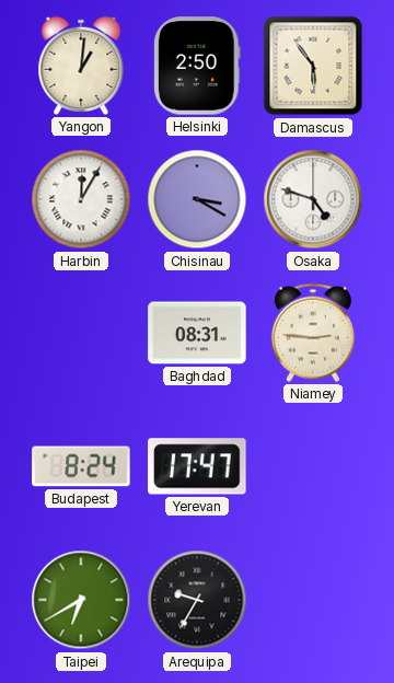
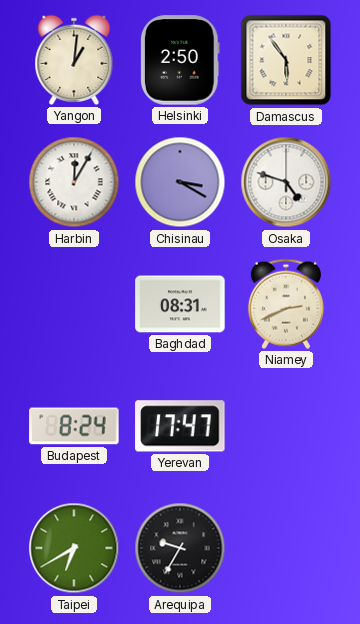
Niamey: 2:46 -> 2:41 (286, 304)
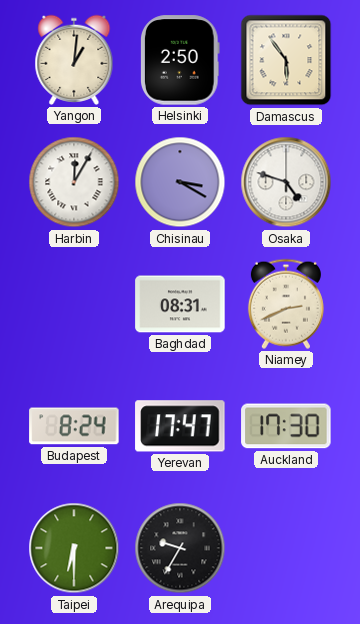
Auckland: none -> 17:30 (286, 426)
Taipei: 6:40 -> 6:30 (74, 548)
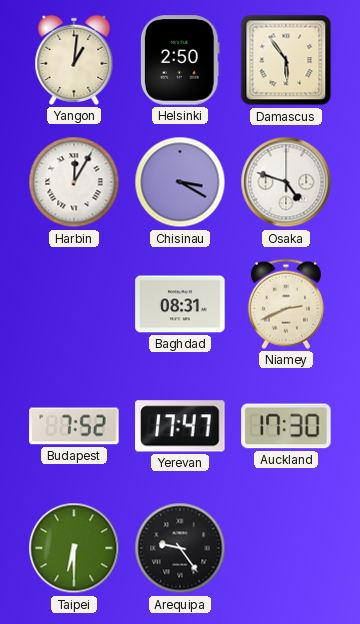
Budapest: 8:24 -> 7:52 (74, 426)
Arequipa: 9:35 -> 9:24 (180, 548)
